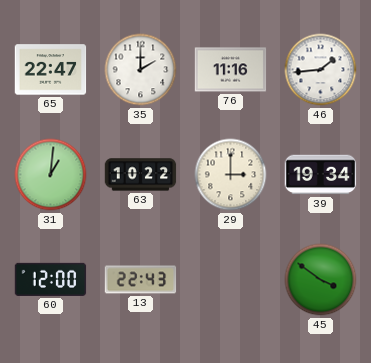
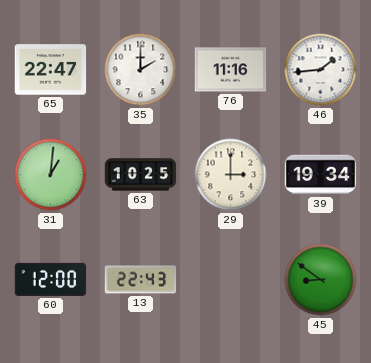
63: 10:22 -> 10:25 (141, 175)
45: 3:51 -> 8:51 (321, 280)
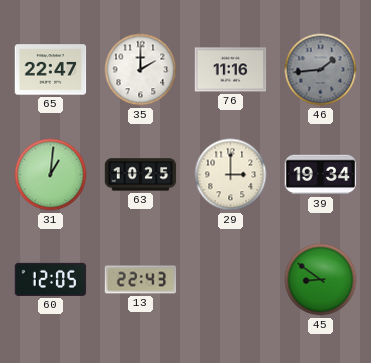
46 dial: white -> grey (321, 70)
60: 12:00 -> 12:05 (51, 279)
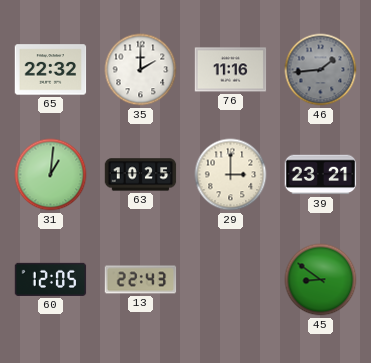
65: 22:47 -> 22:32 (51, 70)
39: 19:34 -> 23:21 (321, 175)
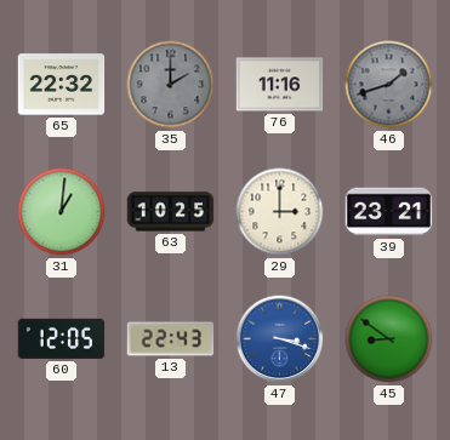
35 dial: white -> grey (171, 85)
46: 1:44 -> 1:42 (389, 85)
47: none -> 3:18 (280, 339)
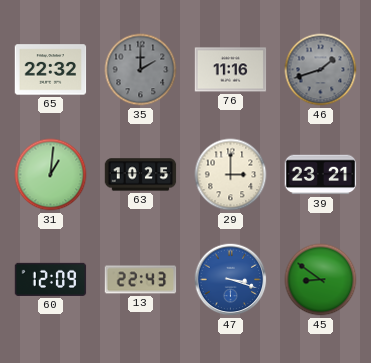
60: 12:05 -> 12:09 (51, 279)
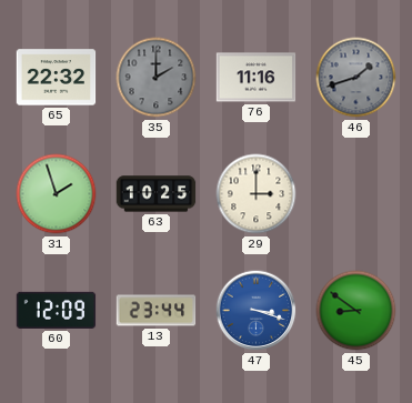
31: 1:01 -> 1:57 (57, 194)
39: 23:21 -> none (321, 175)
13: 22:43 -> 23:44 (157, 311)
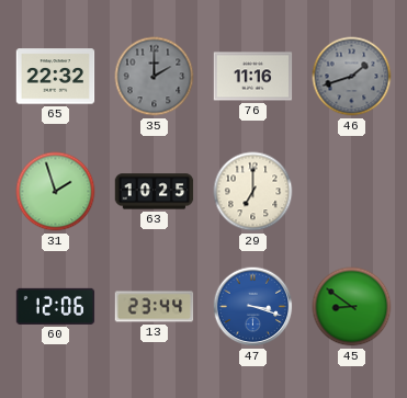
29: 3:00 -> 7:00 (253, 192)
60: 12:09 -> 12:06 (56, 306)
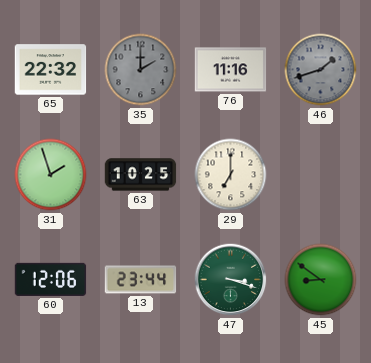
47 dial: blue -> green (231, 280)
